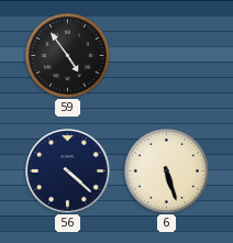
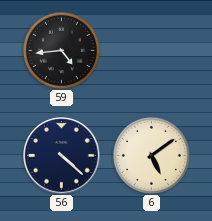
59: 4:54 -> 4:44 (61, 50)
6: 5:27 -> 5:09 (151, 155)
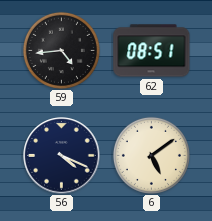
62: none -> 08:51 (152, 51)
56: 4:22 -> 4:19 (62, 156)
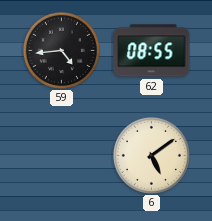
62: 08:51 -> 08:55 (152, 51)
56: 4:19 -> none (62, 156)
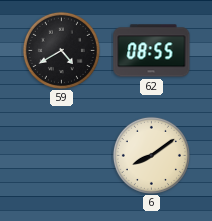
59: 4:44 -> 4:40 (61, 50)
6: 5:09 -> 8:09 (151, 155)
